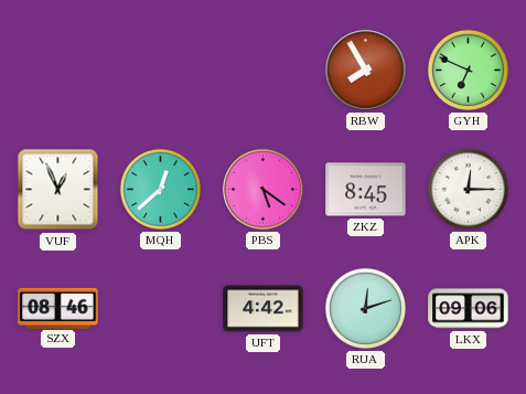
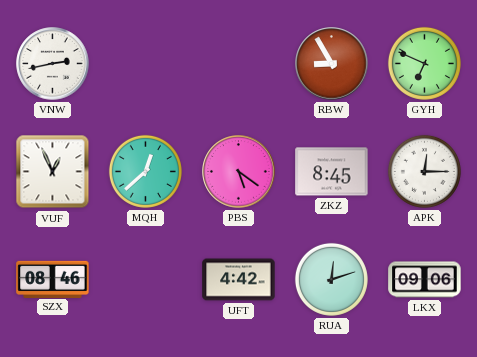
VNW: none -> 2:43 (53, 64)
RBW: 7:55 -> 8:55 (332, 64)
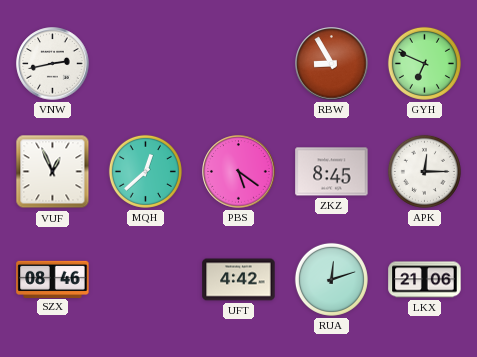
LKX: 09:06 -> 21:06 (425, 280)
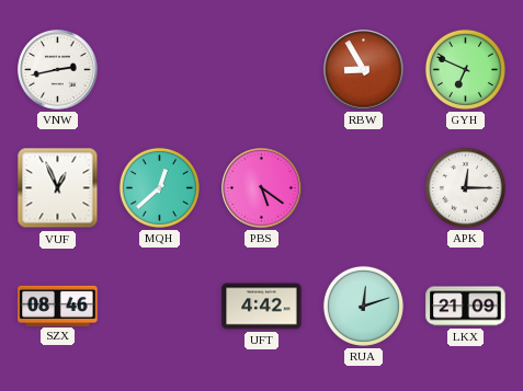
ZKZ: 8:45 -> none (332, 172)
LKX: 21:06 -> 21:09 (466, 307)
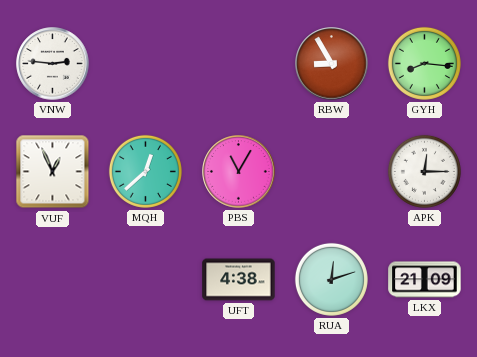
VNW: 2:43 -> 2:46 (53, 64)
GYH: 6:49 -> 8:16 (424, 63)
PBS: 5:21 -> 11:05 (239, 172)
SZX: 08:46 -> none (58, 306)
UFT: 4:42 -> 4:38 (239, 280)
